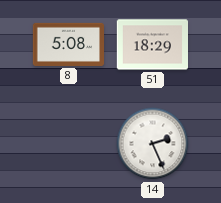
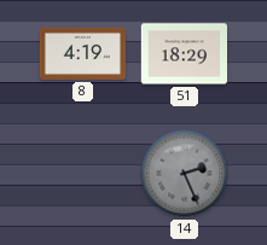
8: 5:08 -> 4:19 (83, 53)
14 dial: white -> grey (185, 174)
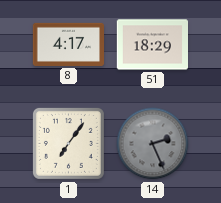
8: 4:19 -> 4:17 (69, 44)
1: none -> 7:06 (68, 143)
